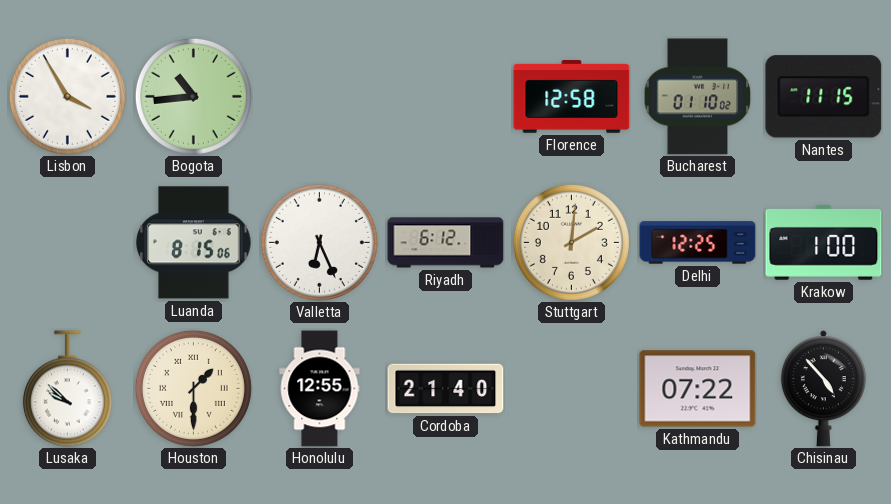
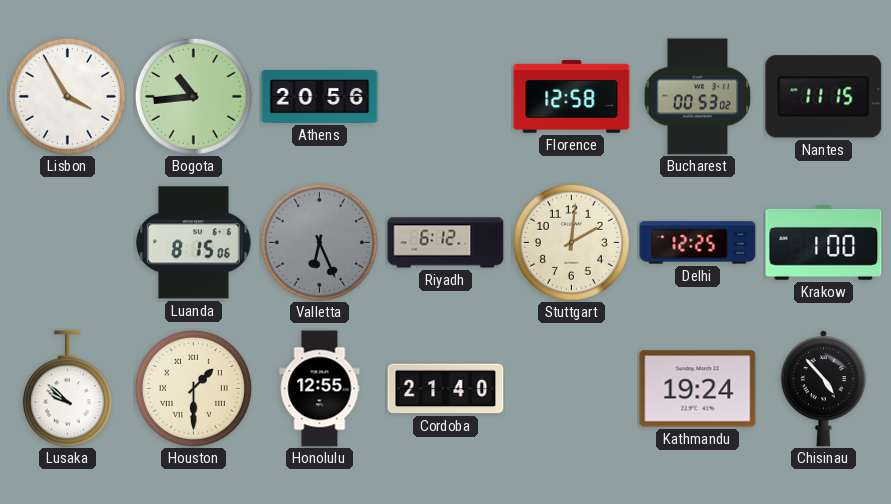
Athens: none -> 20:56 (320, 97)
Bucharest: 01:10 -> 00:53 (698, 97)
Valletta dial: white -> grey (319, 242)
Kathmandu: 07:22 -> 19:24 (698, 389)
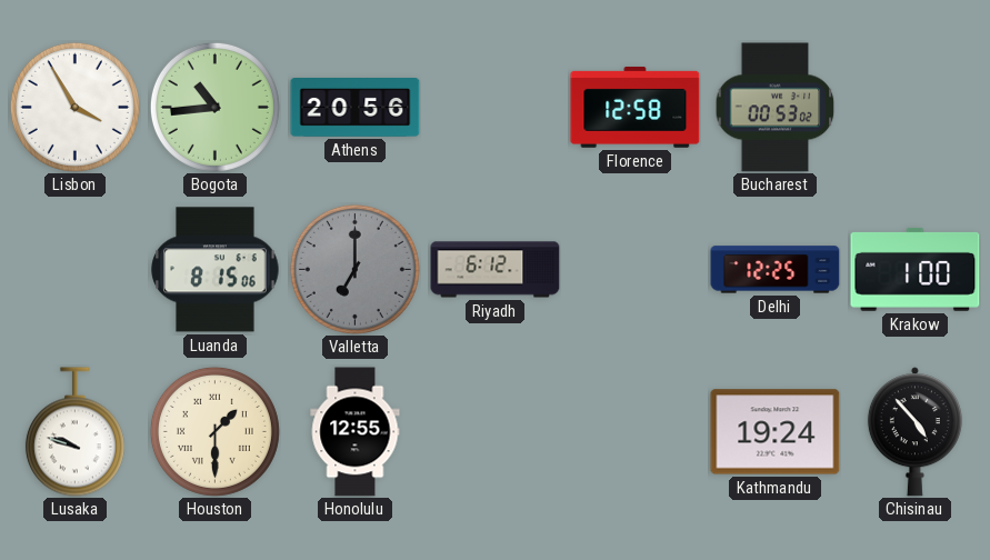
Nantes: 11:15 -> none (824, 97)
Valletta: 6:26 -> 7:00 (354, 269)
Stuttgart: 2:01 -> none (571, 242)
Lusaka: 9:52 -> 9:48 (74, 432)
Cordoba: 21:40 -> none (446, 389)
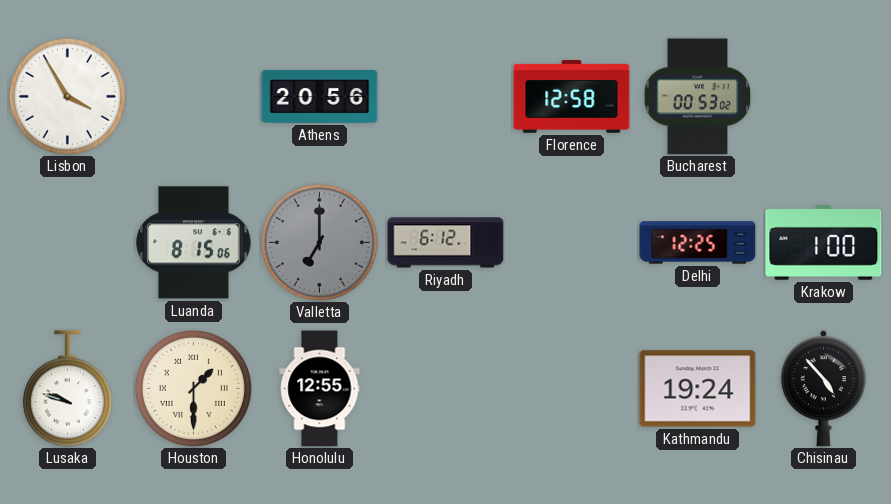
Bogota: 10:44 -> none (214, 107)
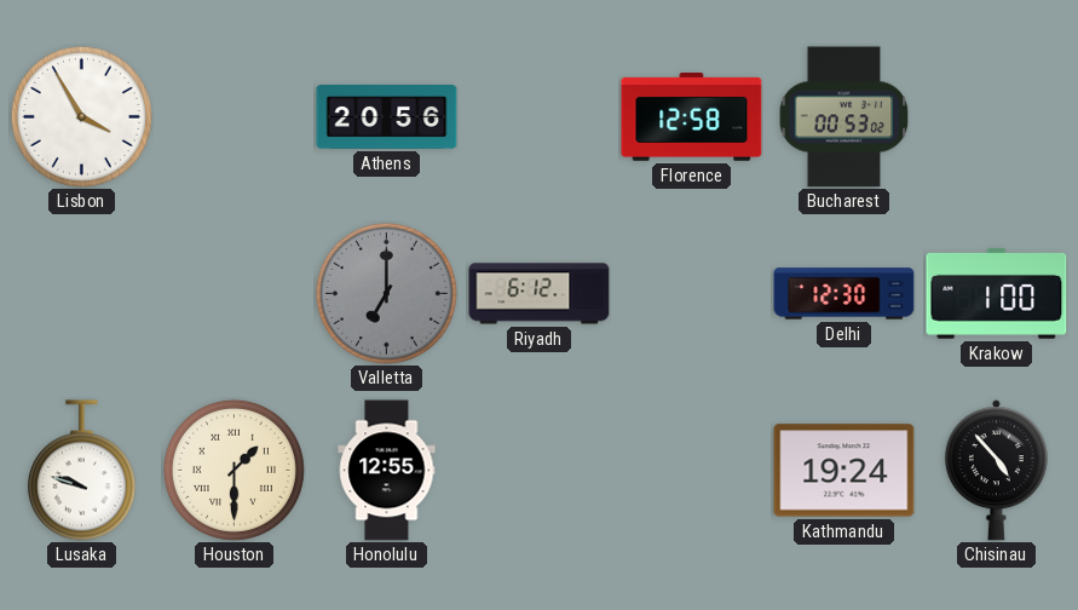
Luanda: 8:15 -> none (194, 243)
Delhi: 12:25 -> 12:30 (844, 294)
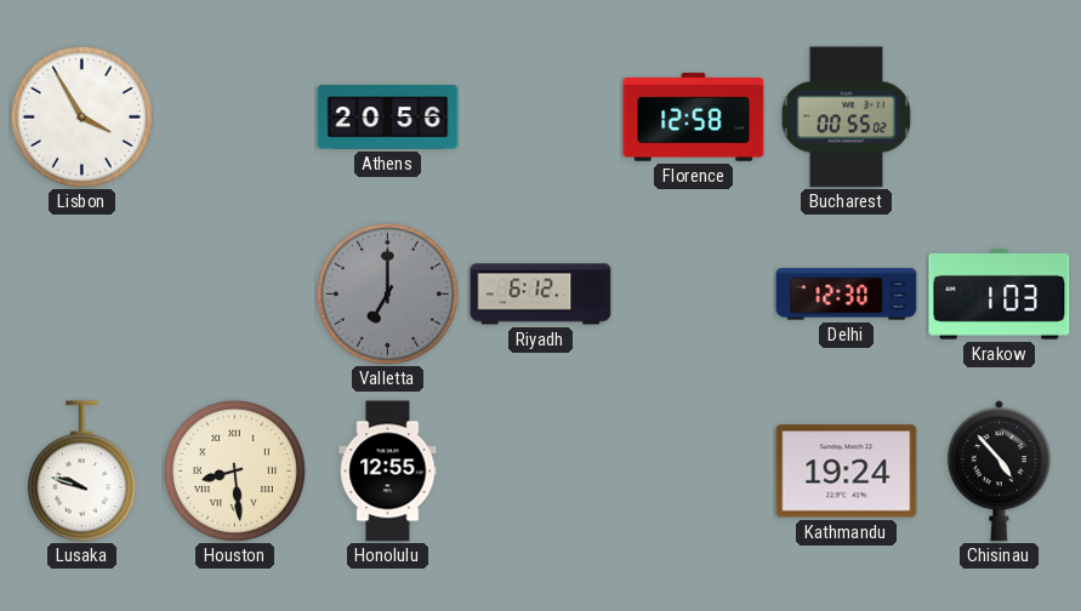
Bucharest: 00:53 -> 00:55 (847, 118)
Krakow: 1:00 -> 1:03 (1000, 293)
Houston: 1:30 -> 8:29 (234, 470)
